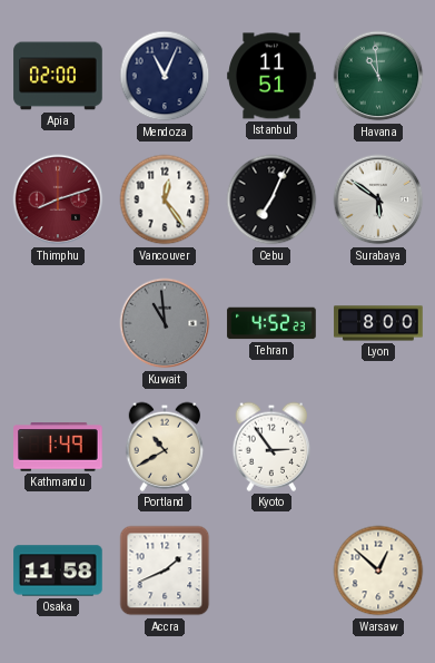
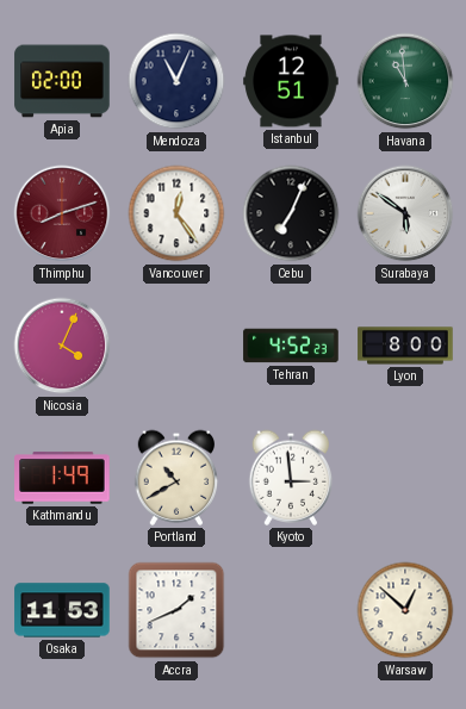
Istanbul: 11:51 -> 12:51 (291, 81)
Nicosia: none -> 4:04 (62, 346)
Kuwait: 10:59 -> none (165, 323)
Kyoto: 2:54 -> 2:59 (291, 478)
Osaka: 11:58 -> 11:53 (62, 610)
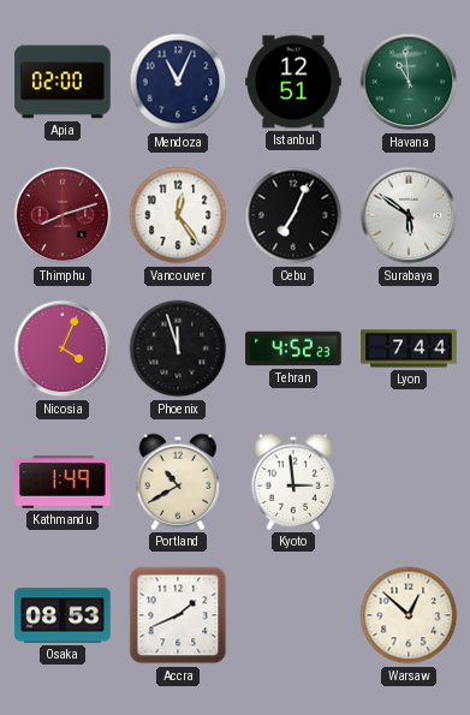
Phoenix: none -> 11:57 (178, 348)
Lyon: 8:00 -> 7:44 (409, 348)
Osaka: 11:53 -> 08:53 (63, 615)
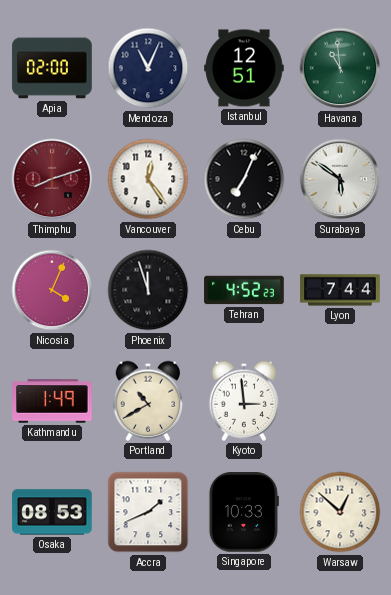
Singapore: none -> 10:33 (244, 512)
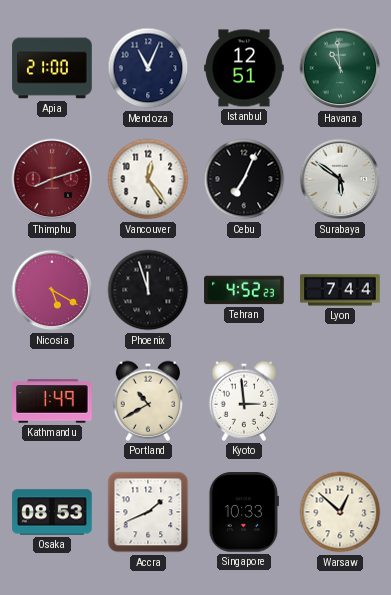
Apia: 02:00 -> 21:00 (52, 68)
Nicosia: 4:04 -> 5:20 (52, 290)
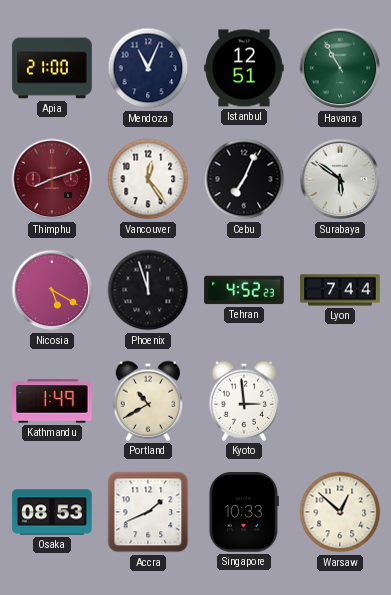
Havana: 10:59 -> 10:55 (340, 68)
